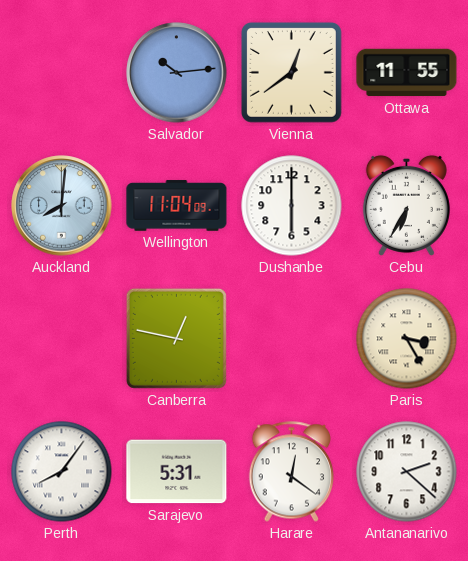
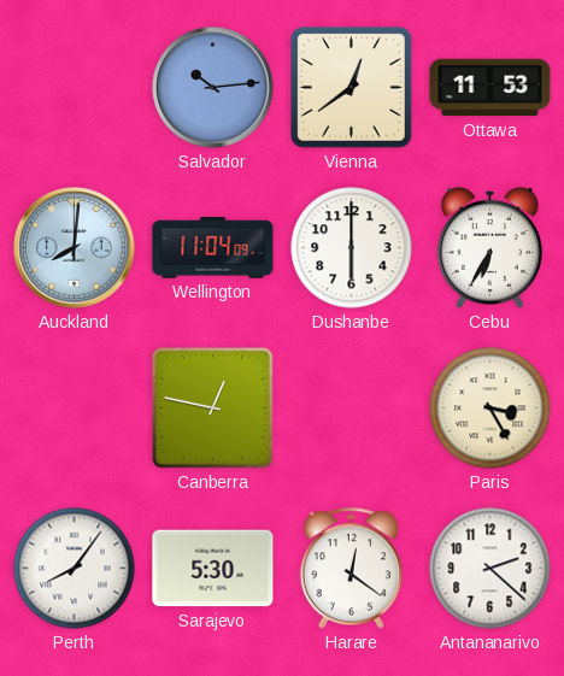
Ottawa: 11:55 -> 11:53 (490, 88)
Sarajevo: 5:31 -> 5:30 (213, 569)
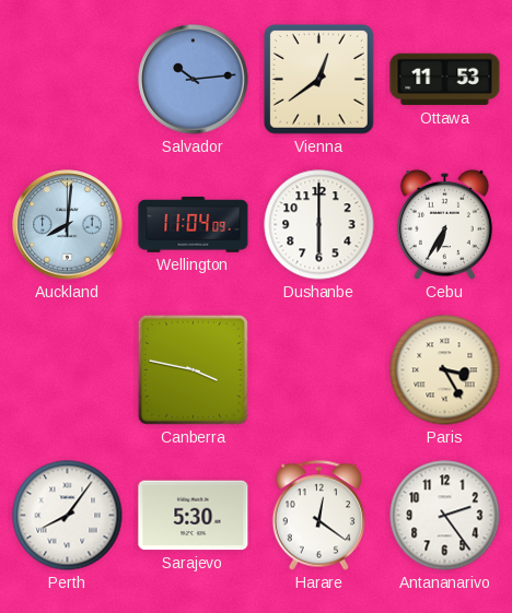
Canberra: 12:47 -> 3:47 (193, 369)
Antananarivo: 2:22 -> 2:24 (445, 516)
